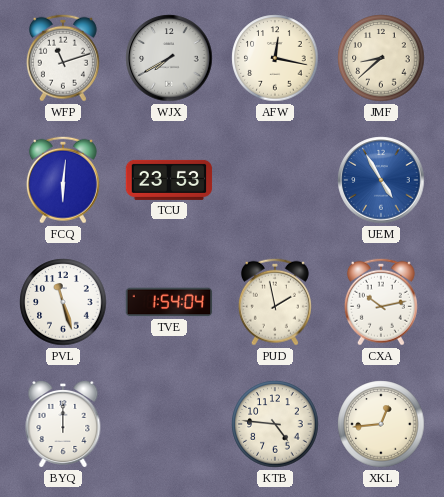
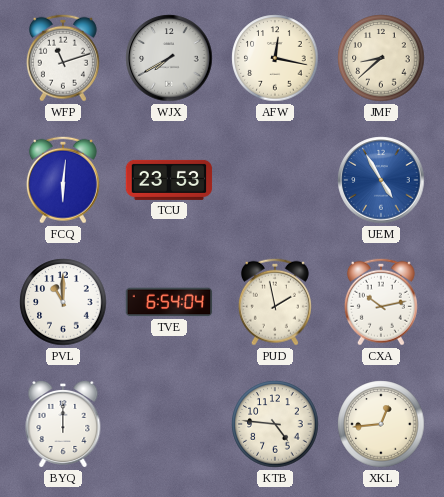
PVL: 11:27 -> 11:00 (63, 302)
TVE: 1:54 -> 6:54 (169, 302)
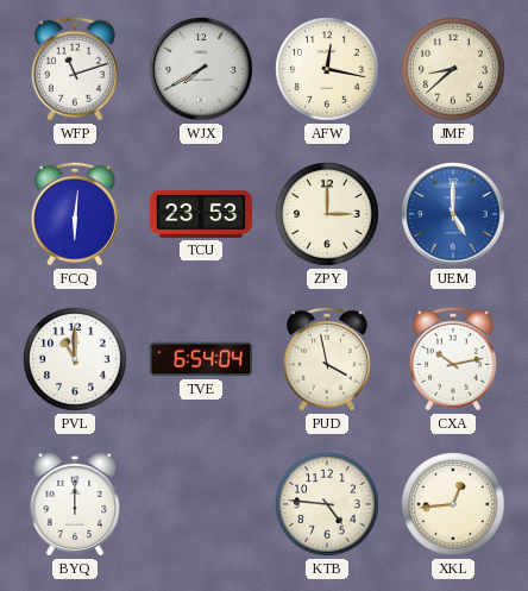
ZPY: none -> 3:00 (327, 214)
UEM: 4:55 -> 5:00 (453, 214)
PUD: 1:58 -> 3:58 (327, 359)
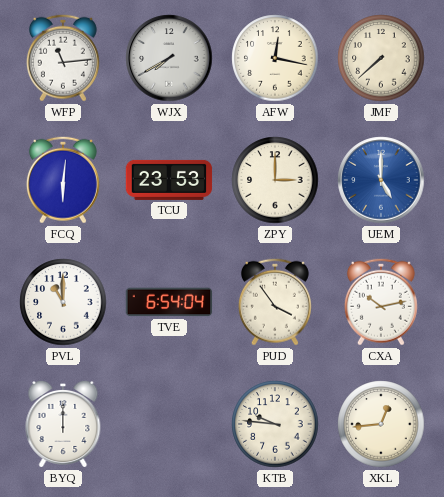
WFP: 11:12 -> 11:14 (63, 58)
JMF: 8:38 -> 7:38 (381, 58)
PUD: 3:58 -> 3:54 (275, 302)
KTB: 4:46 -> 9:46 (275, 424)
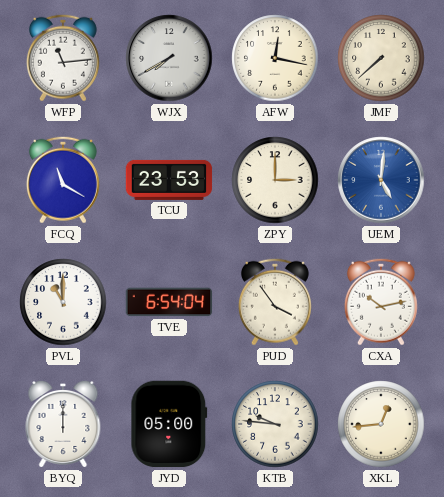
FCQ: 6:01 -> 11:20 (63, 180)
UEM: 5:00 -> 5:01 (381, 180)
JYD: none -> 05:00 (169, 424)
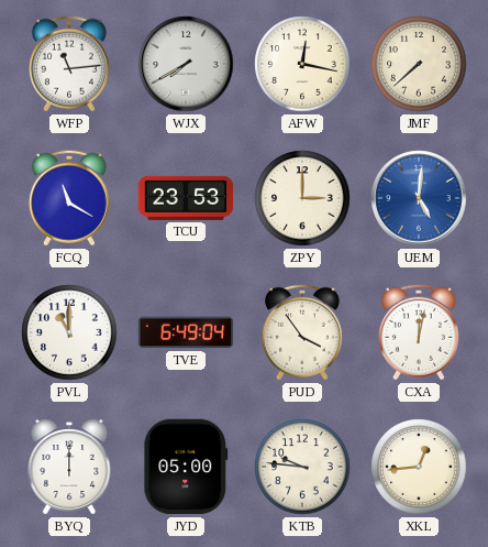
TVE: 6:54 -> 6:49 (186, 332)
CXA: 10:13 -> 12:02 (419, 332)
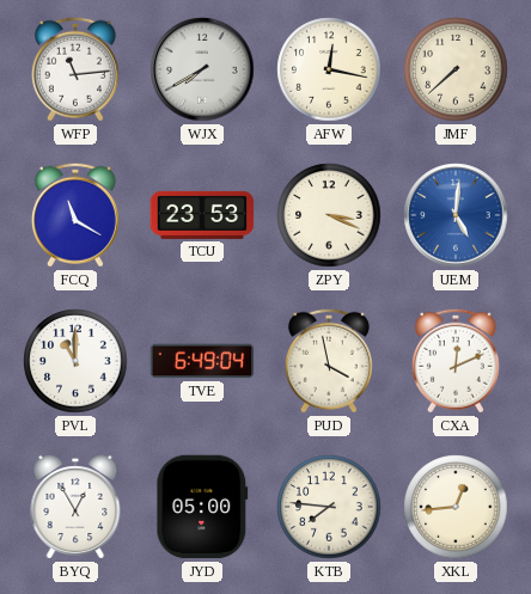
ZPY: 3:00 -> 3:19 (329, 215)
PUD: 3:54 -> 3:58 (329, 361)
CXA: 12:02 -> 12:11 (456, 361)
BYQ: 12:00 -> 12:55 (75, 507)
KTB: 9:46 -> 7:46 (329, 507)
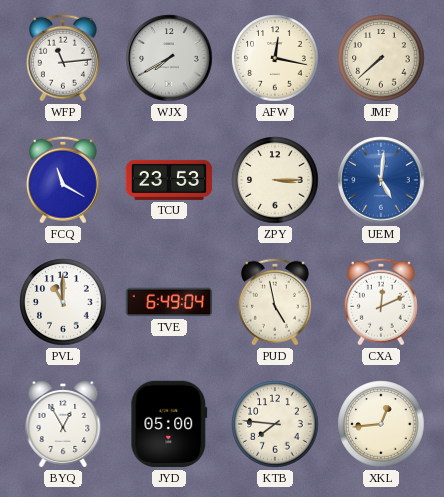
ZPY: 3:19 -> 3:15 (275, 180)
PUD: 3:58 -> 4:58 (275, 302)
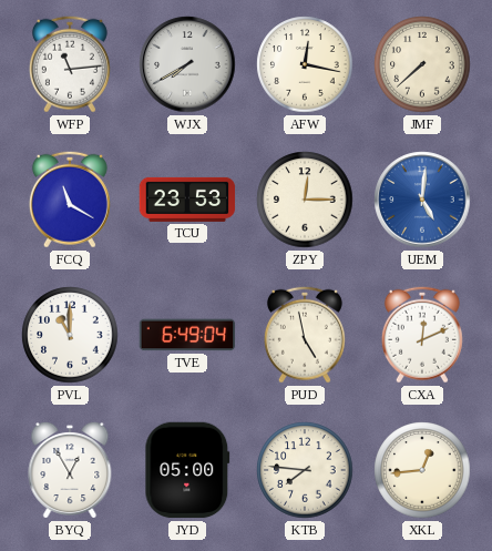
ZPY: 3:15 -> 12:15 (305, 200)
